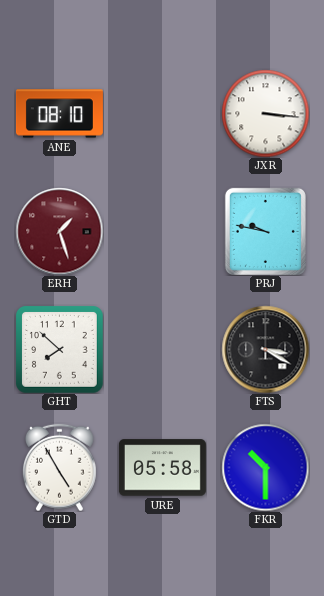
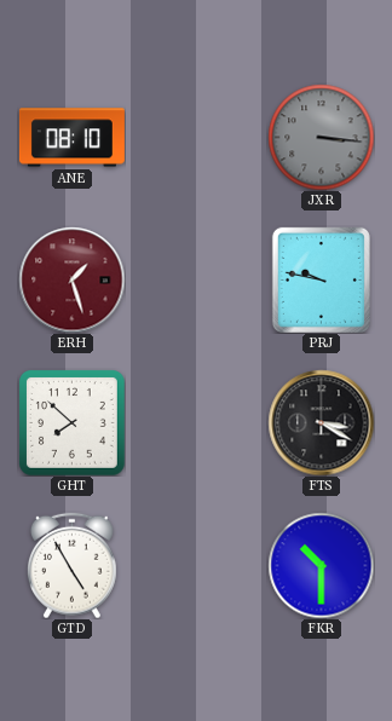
JXR dial: white -> grey (321, 137)
URE: 05:58 -> none (162, 468)
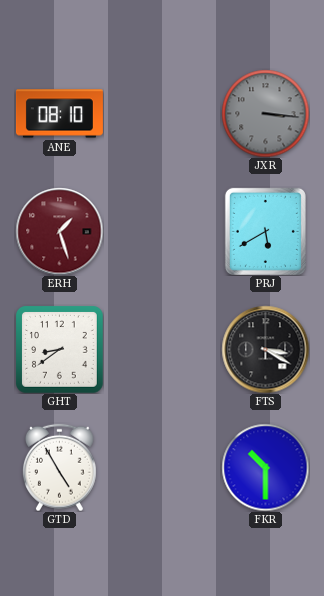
PRJ: 9:47 -> 5:40 (265, 231)
GHT: 7:52 -> 8:39 (60, 350)
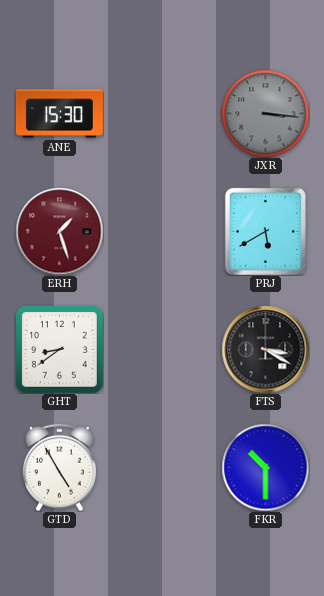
ANE: 08:10 -> 15:30 (59, 114)
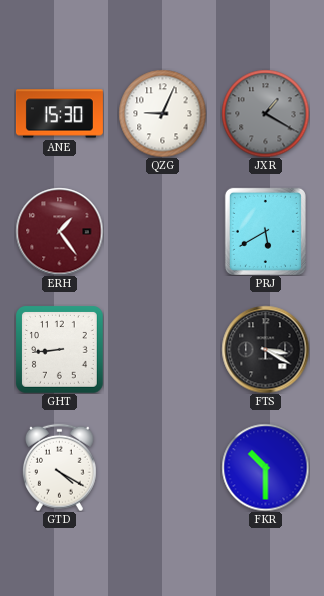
QZG: none -> 9:04 (162, 113)
JXR: 3:16 -> 1:20 (265, 113)
ERH: 1:27 -> 1:24 (59, 231)
GHT: 8:39 -> 8:44 (60, 350)
GTD: 4:55 -> 4:20 (60, 467)
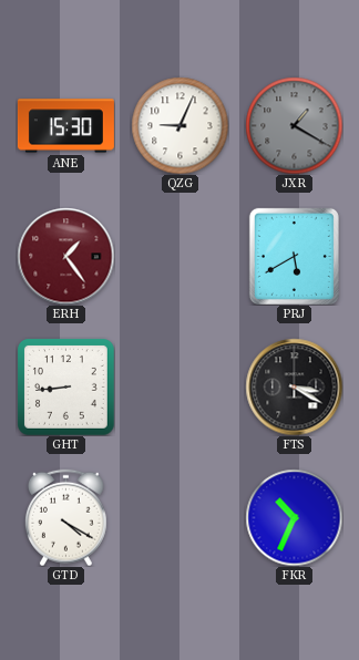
FKR: 10:30 -> 10:34 (294, 517)
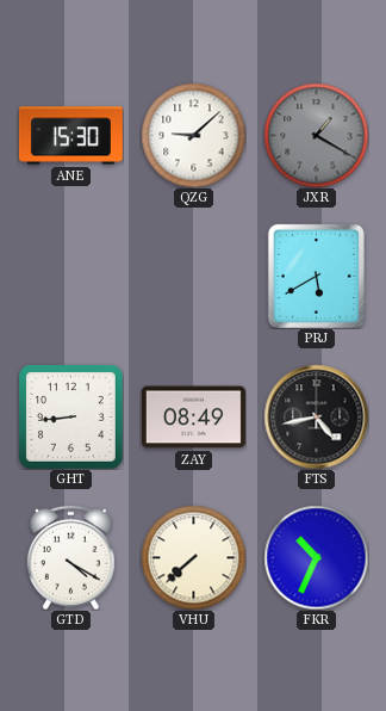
QZG: 9:04 -> 9:08 (193, 135)
ERH: 1:24 -> none (65, 256)
ZAY: none -> 08:49 (193, 418)
FTS: 3:20 -> 4:43 (316, 416)
VHU: none -> 7:38 (193, 557)
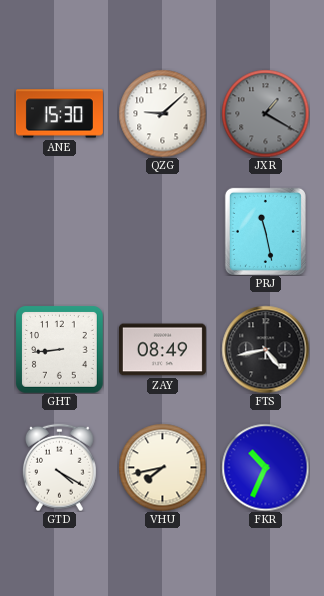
PRJ: 5:40 -> 11:28 (265, 231)
VHU: 7:38 -> 7:43 (162, 467)
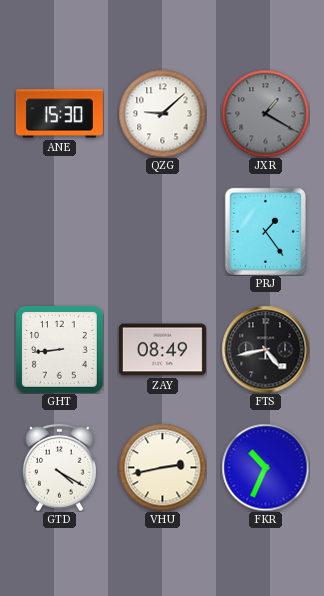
PRJ: 11:28 -> 1:24 (265, 231)
VHU: 7:43 -> 2:43 (162, 467)
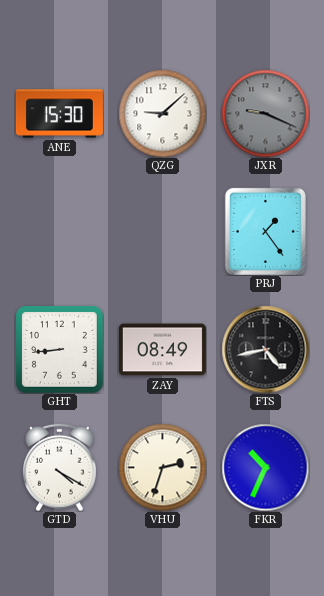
JXR: 1:20 -> 9:19 (265, 113)
VHU: 2:43 -> 2:33 (162, 467)
